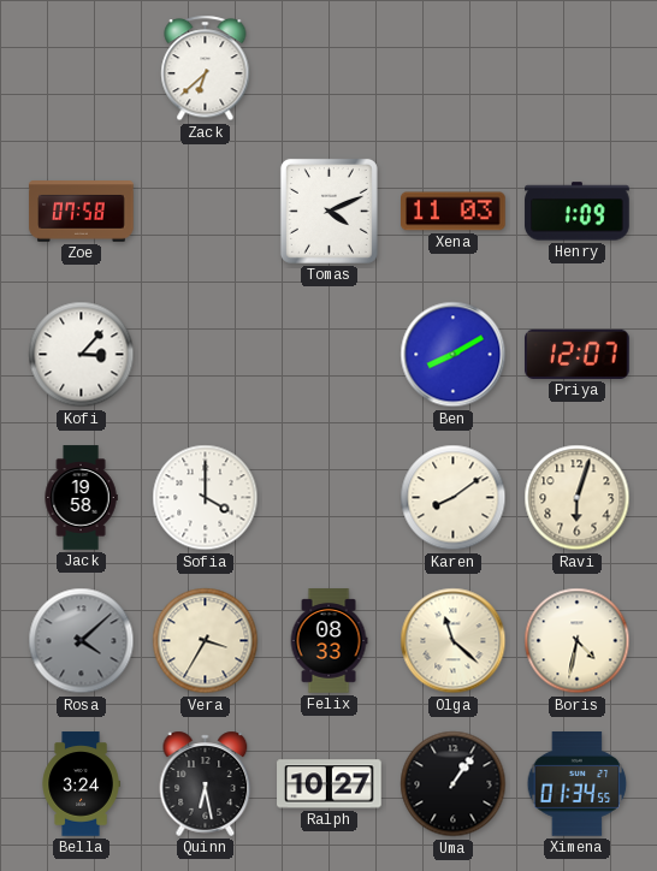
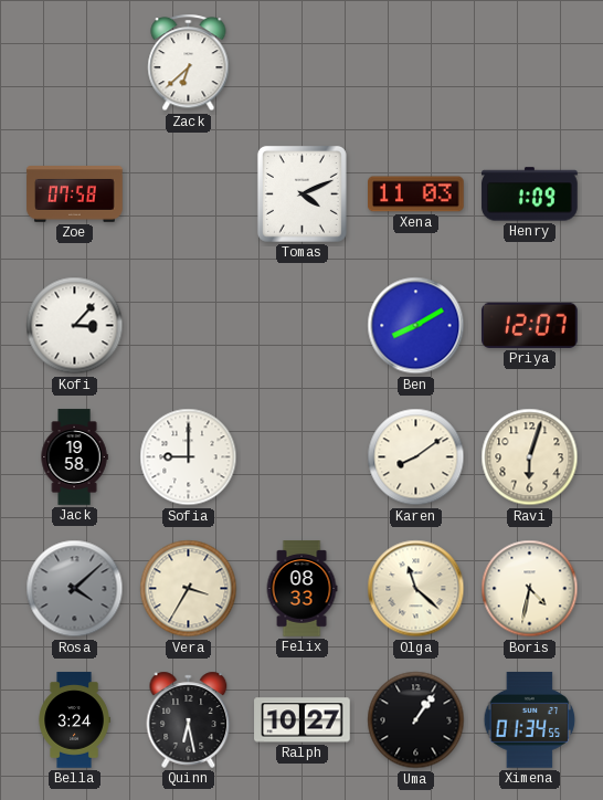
Sofia: 4:00 -> 9:00 (189, 457)
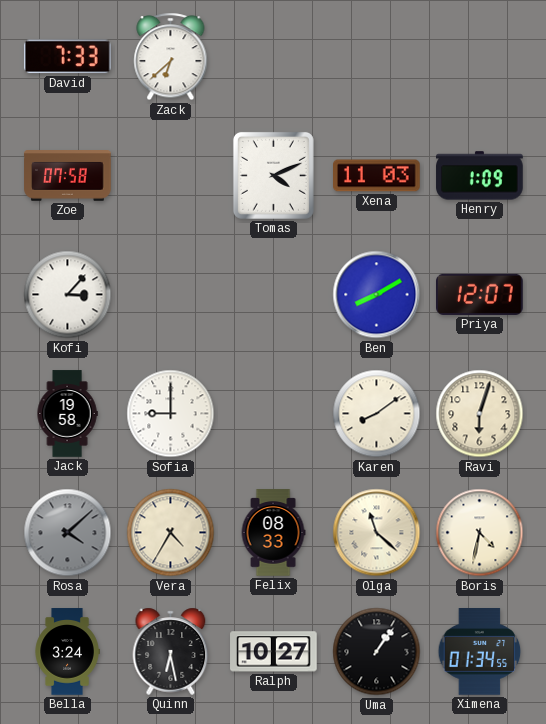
David: none -> 7:33 (67, 57)
Vera: 3:35 -> 4:35 (171, 533)
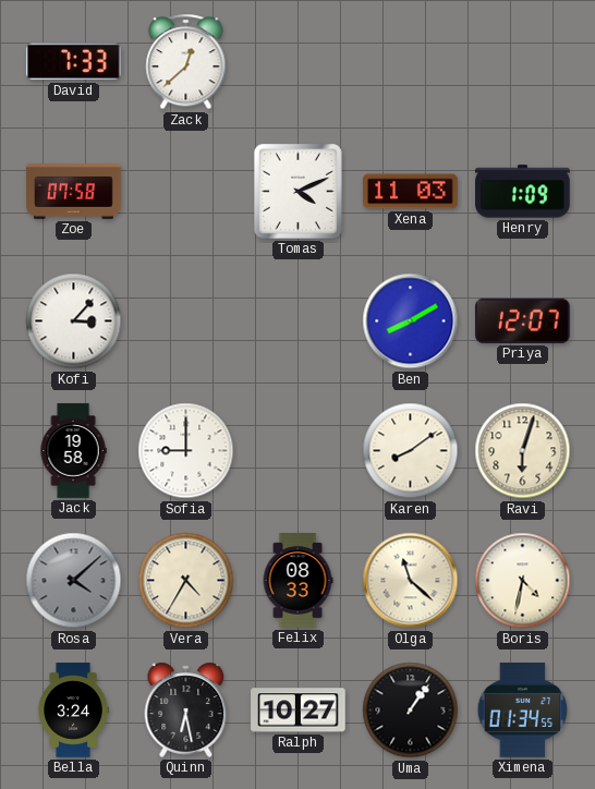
Zack: 6:38 -> 12:38 (186, 62)
